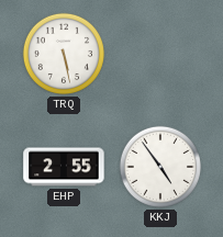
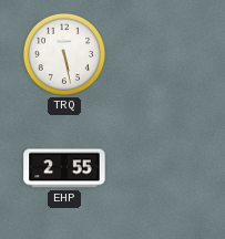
KKJ: 4:54 -> none (160, 167)
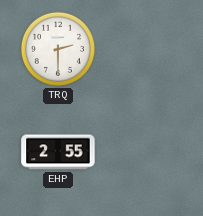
TRQ: 5:28 -> 2:30 (58, 49)
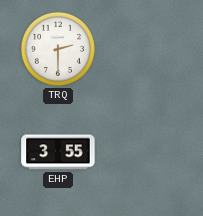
EHP: 2:55 -> 3:55 (58, 152)
